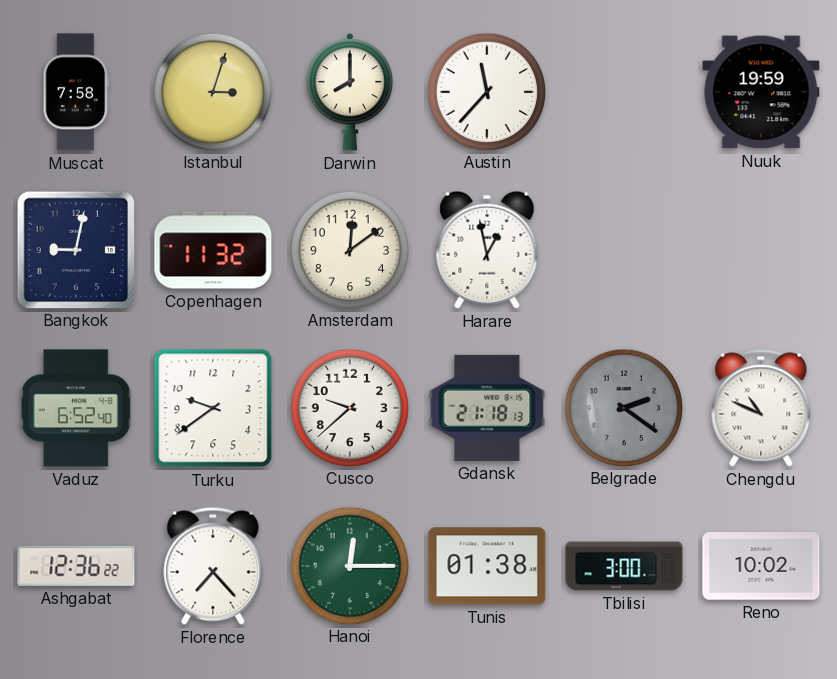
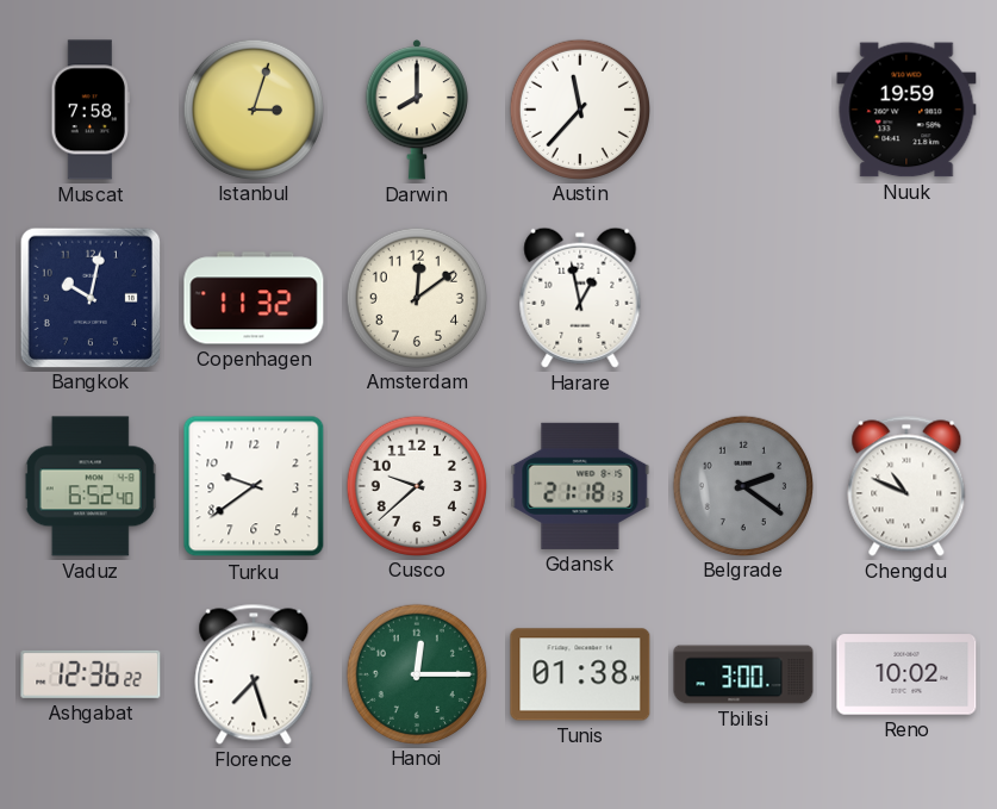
Bangkok: 9:02 -> 10:02 (89, 297)
Florence: 7:23 -> 7:27 (254, 674)
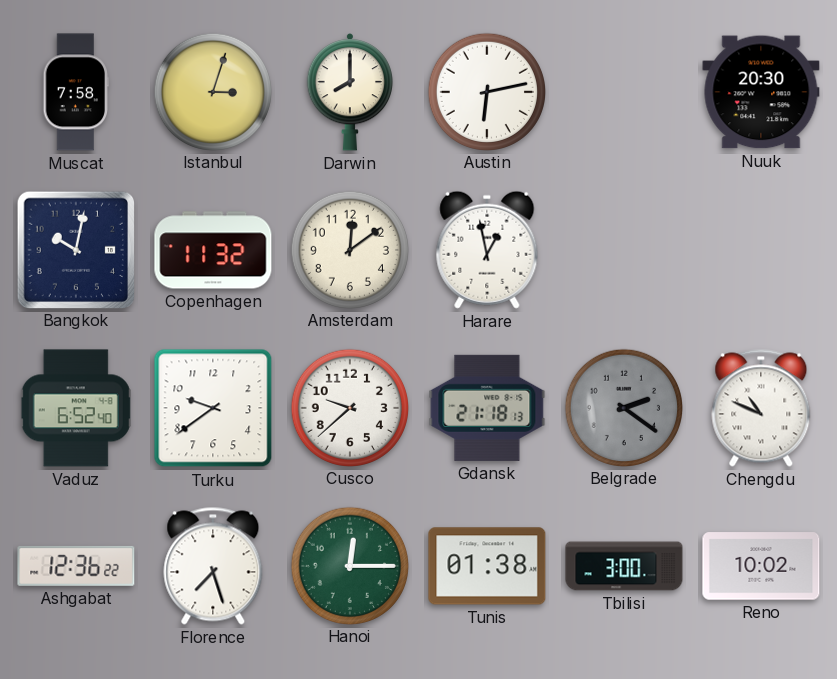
Austin: 11:37 -> 6:13 (486, 91)
Nuuk: 19:59 -> 20:30 (761, 92)
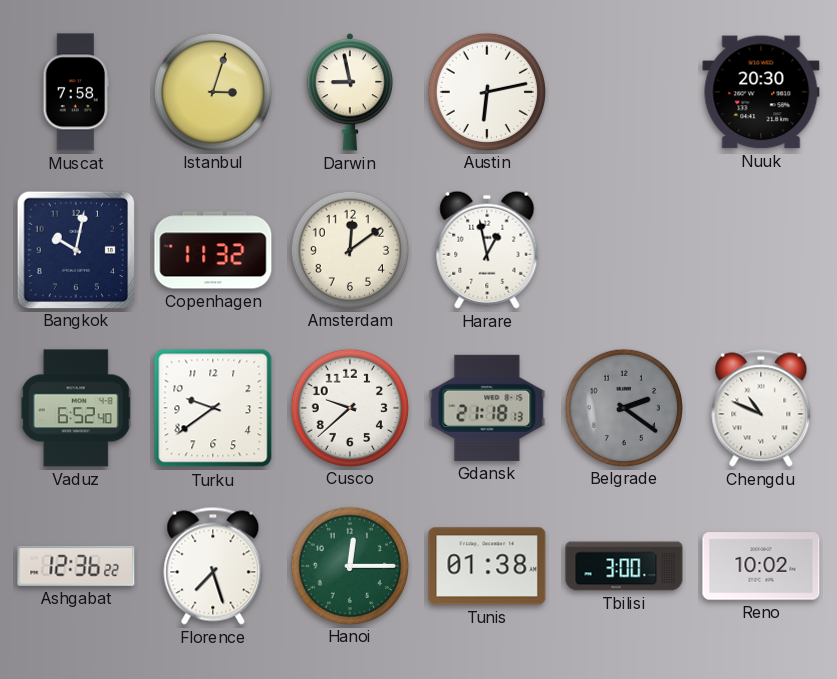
Darwin: 8:00 -> 8:58 (350, 93)
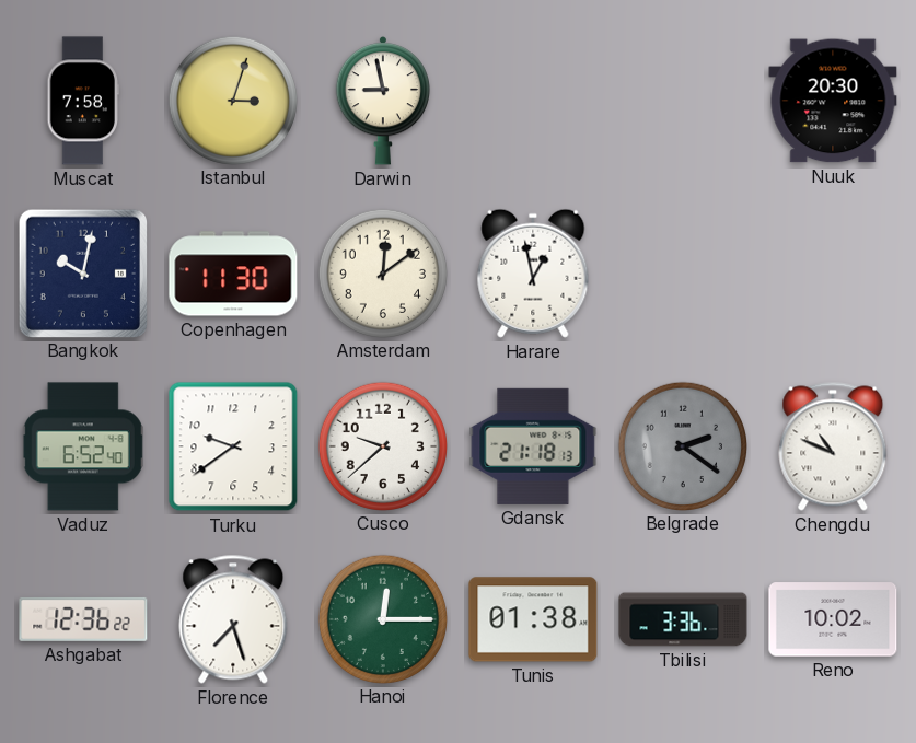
Austin: 6:13 -> none (486, 91)
Copenhagen: 11:32 -> 11:30 (233, 274)
Tbilisi: 3:00 -> 3:36 (683, 619)
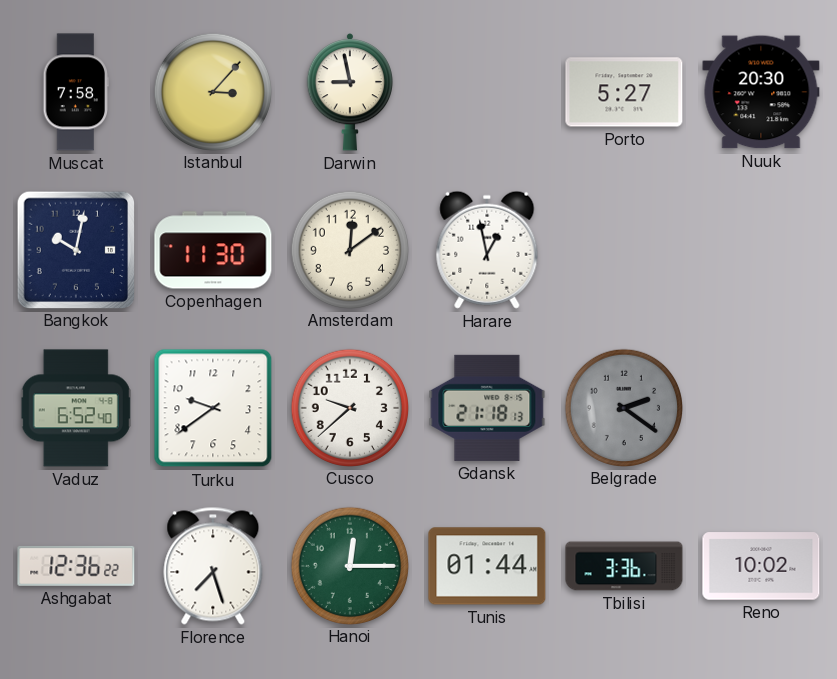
Istanbul: 3:03 -> 3:07 (212, 91)
Porto: none -> 5:27 (624, 92)
Chengdu: 10:49 -> none (833, 446)
Tunis: 01:38 -> 01:44 (487, 566)
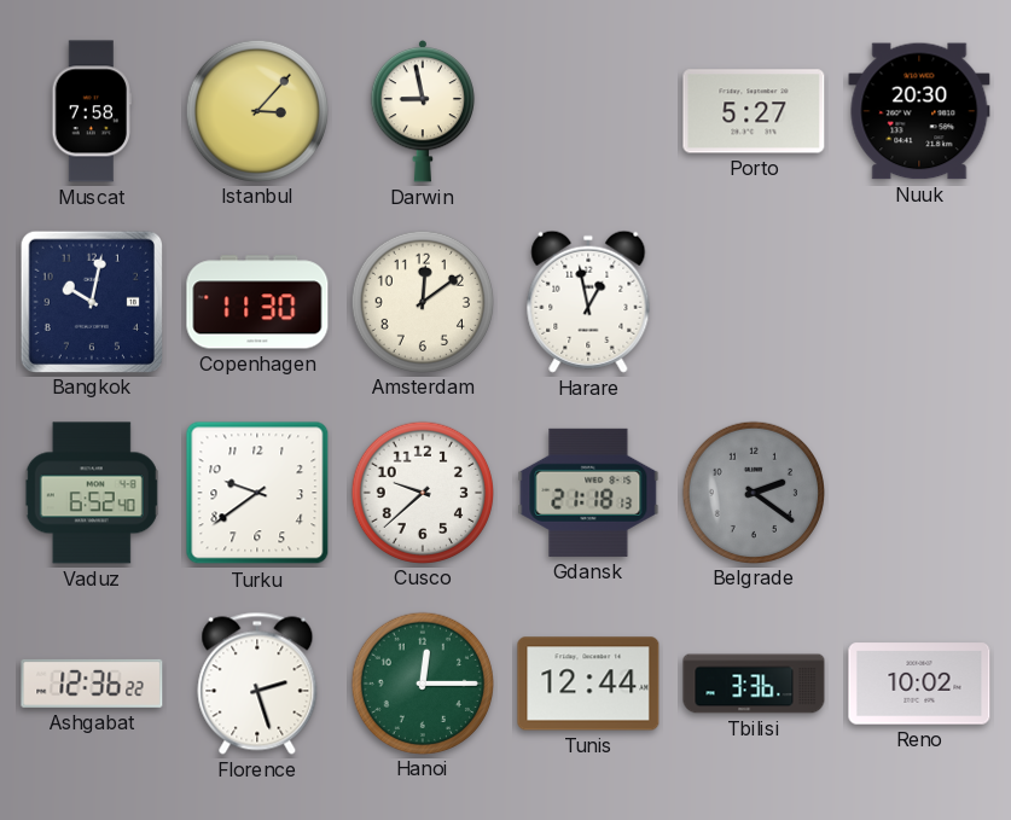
Florence: 7:27 -> 2:27 (257, 684)
Tunis: 01:44 -> 12:44 (588, 684)
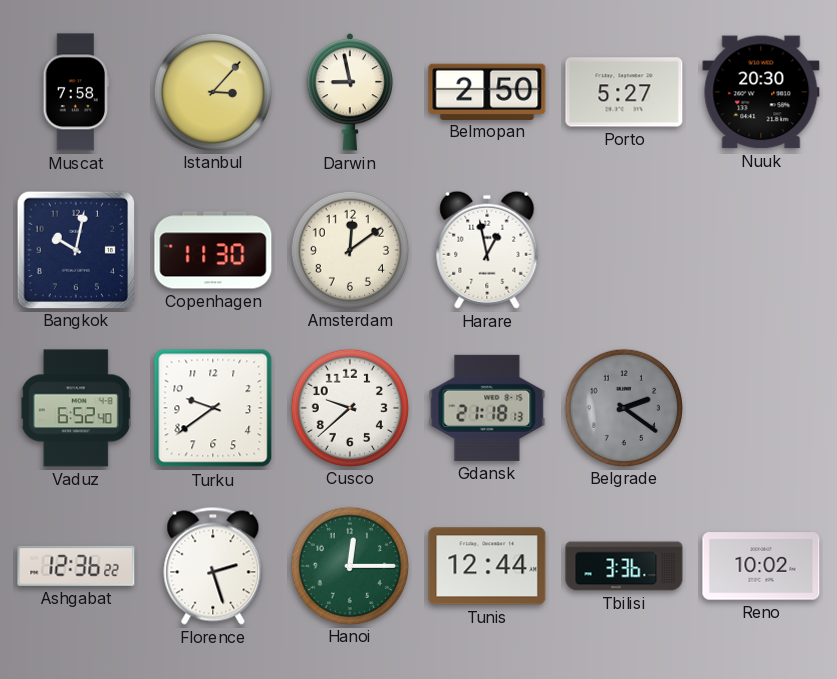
Belmopan: none -> 2:50 (487, 91)
